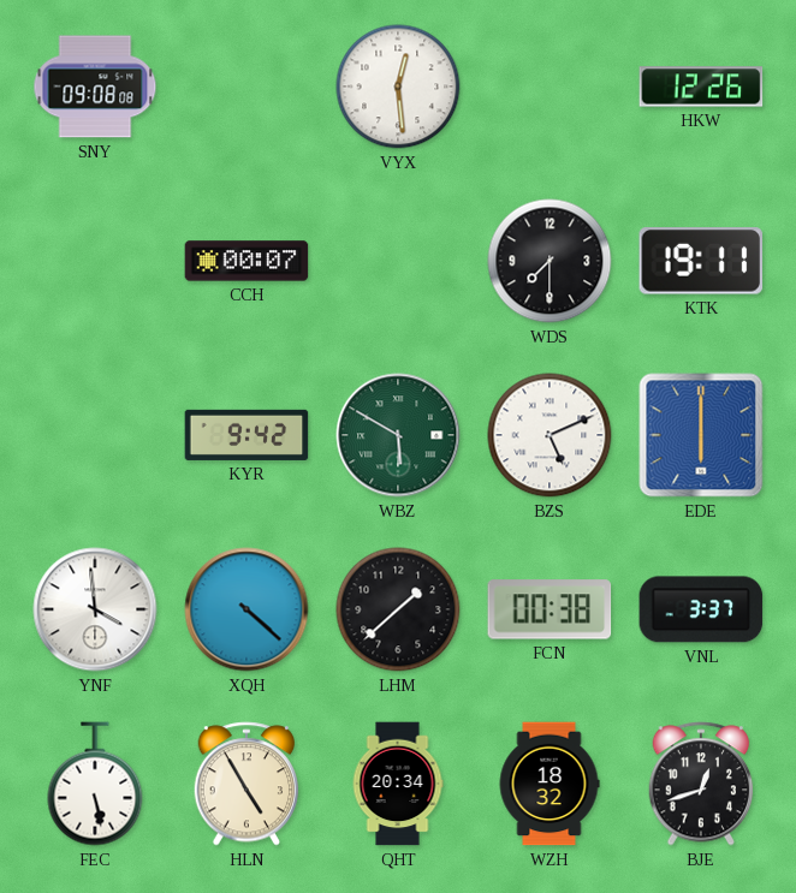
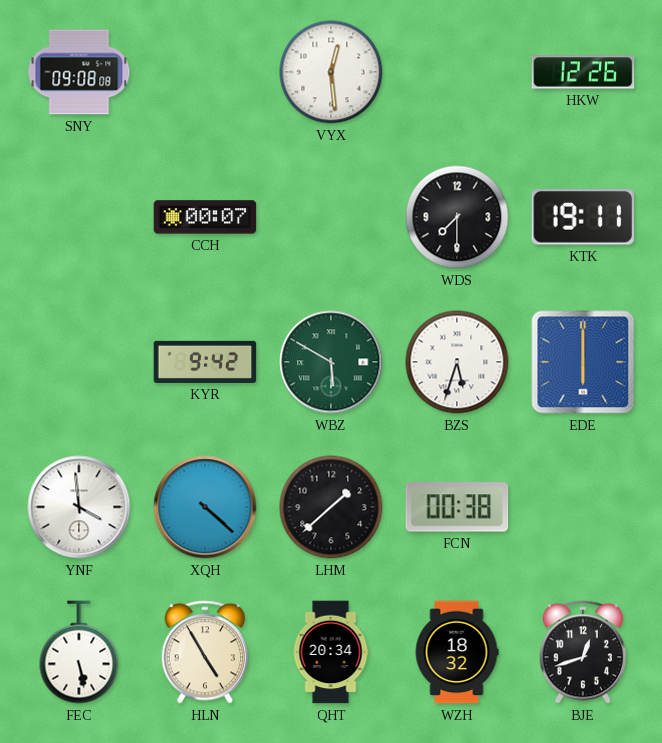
BZS: 5:11 -> 5:33 (457, 362)
VNL: 3:37 -> none (701, 609)
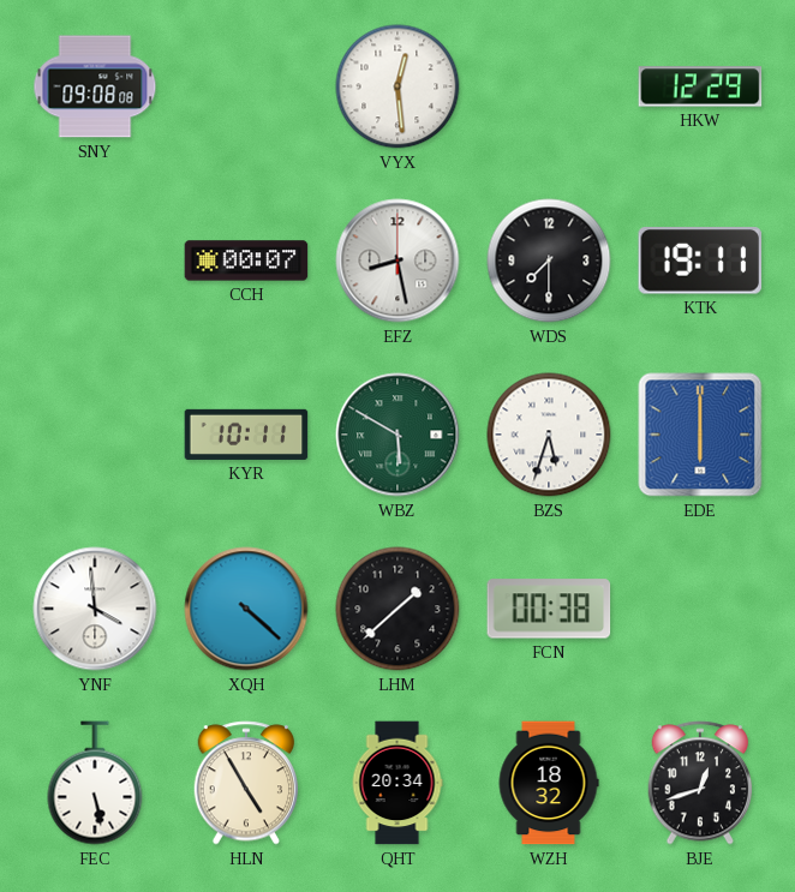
HKW: 12:26 -> 12:29 (700, 86)
EFZ: none -> 8:28 (397, 261)
KYR: 9:42 -> 10:11 (246, 435)
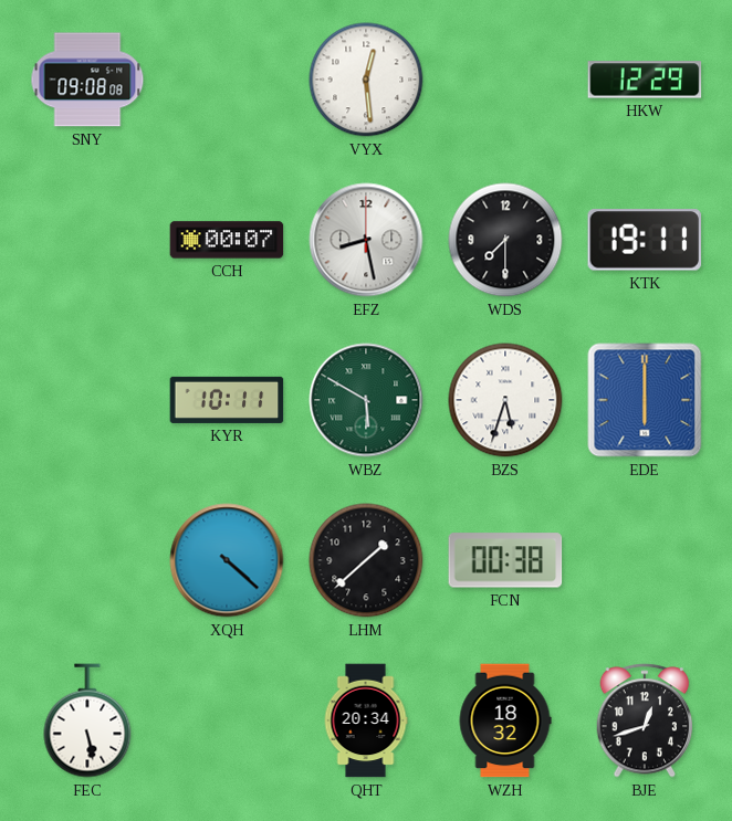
YNF: 3:59 -> none (95, 609)
HLN: 4:55 -> none (246, 783)
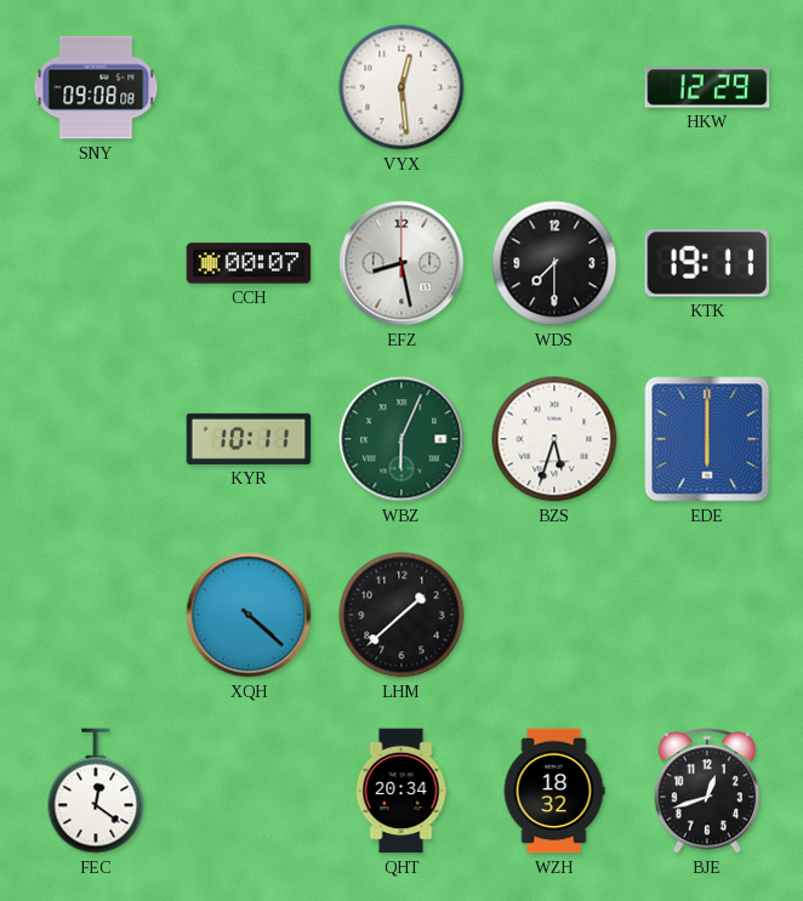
WBZ: 5:50 -> 6:04 (401, 439)
FCN: 00:38 -> none (505, 560)
FEC: 5:28 -> 12:21 (96, 791)
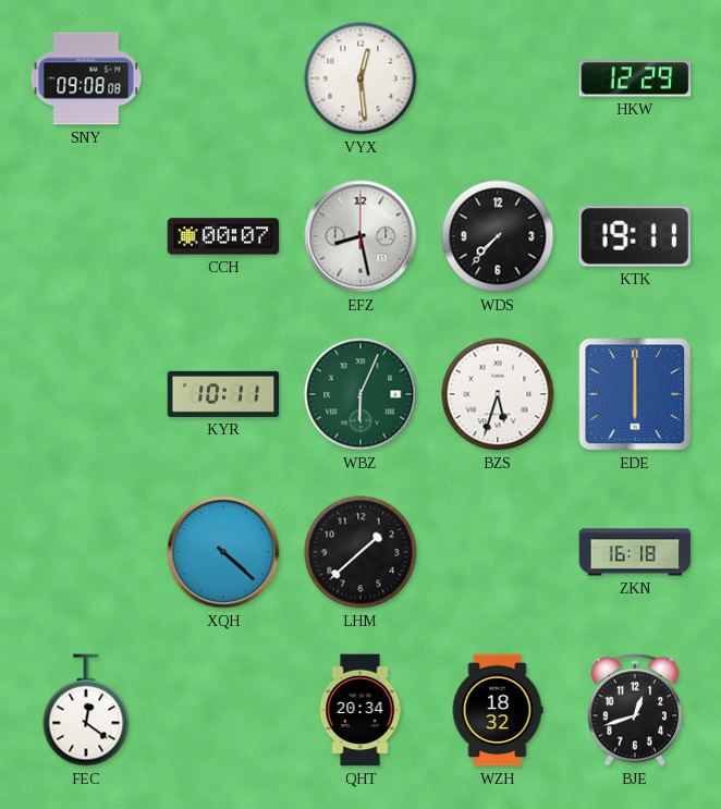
WDS: 7:30 -> 7:37 (498, 236)
ZKN: none -> 16:18 (635, 552)
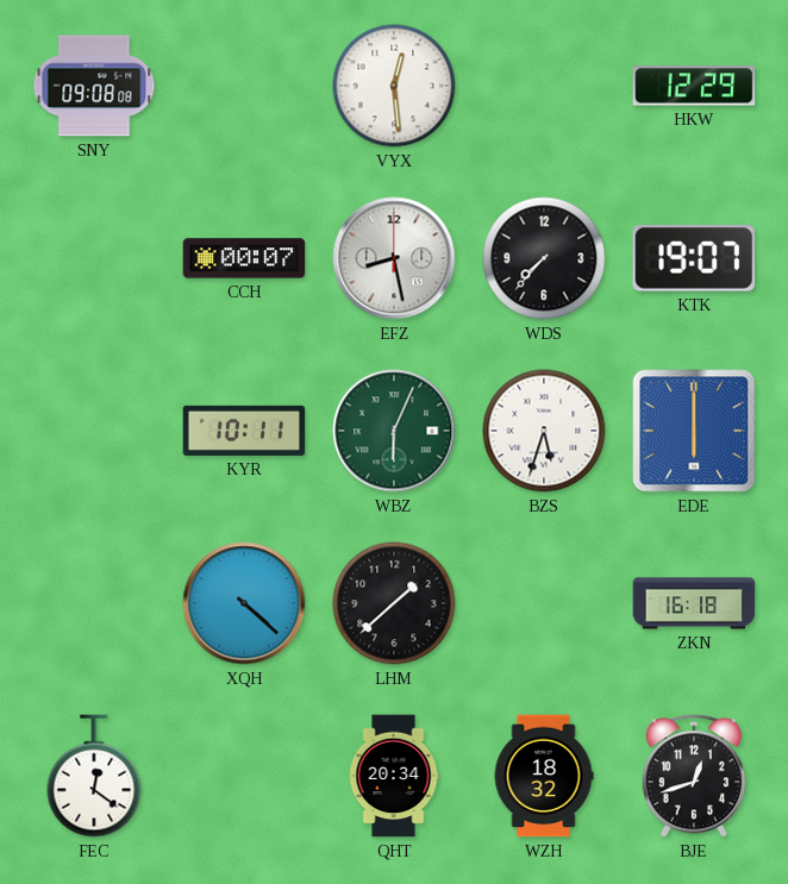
KTK: 19:11 -> 19:07 (694, 258)
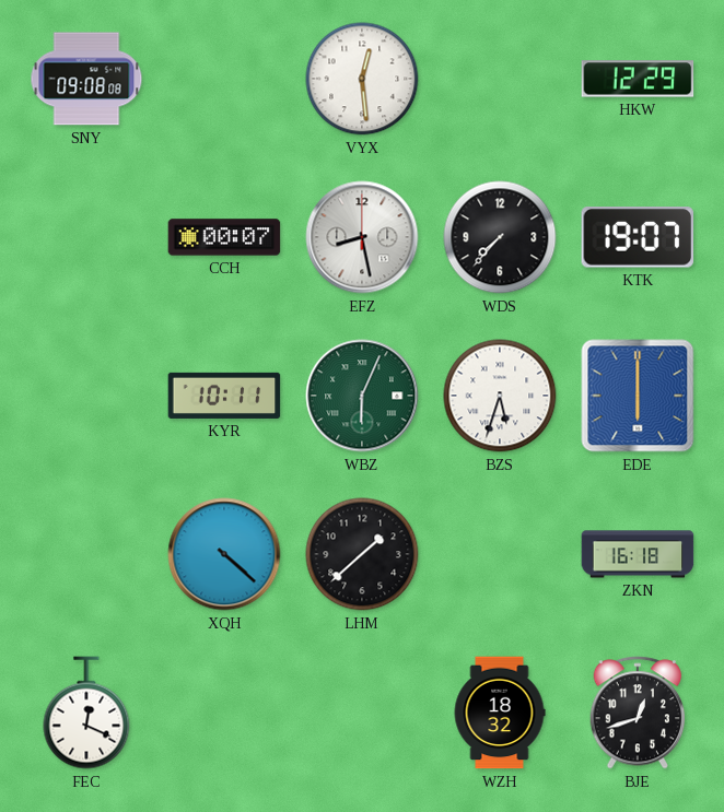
FEC: 12:21 -> 12:19 (86, 713)
QHT: 20:34 -> none (394, 776)
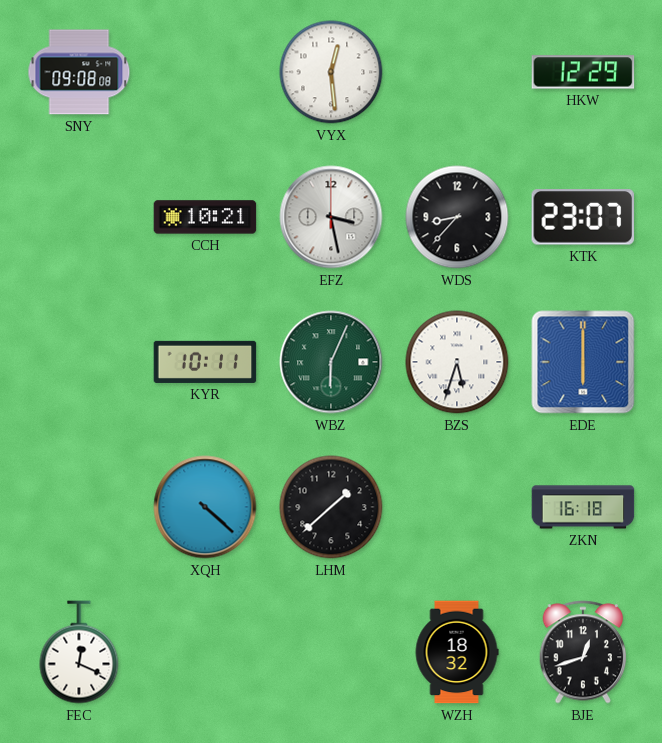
CCH: 00:07 -> 10:21 (205, 217)
EFZ: 8:28 -> 3:28 (331, 217)
WDS: 7:37 -> 8:37 (457, 217)
KTK: 19:07 -> 23:07 (583, 217)
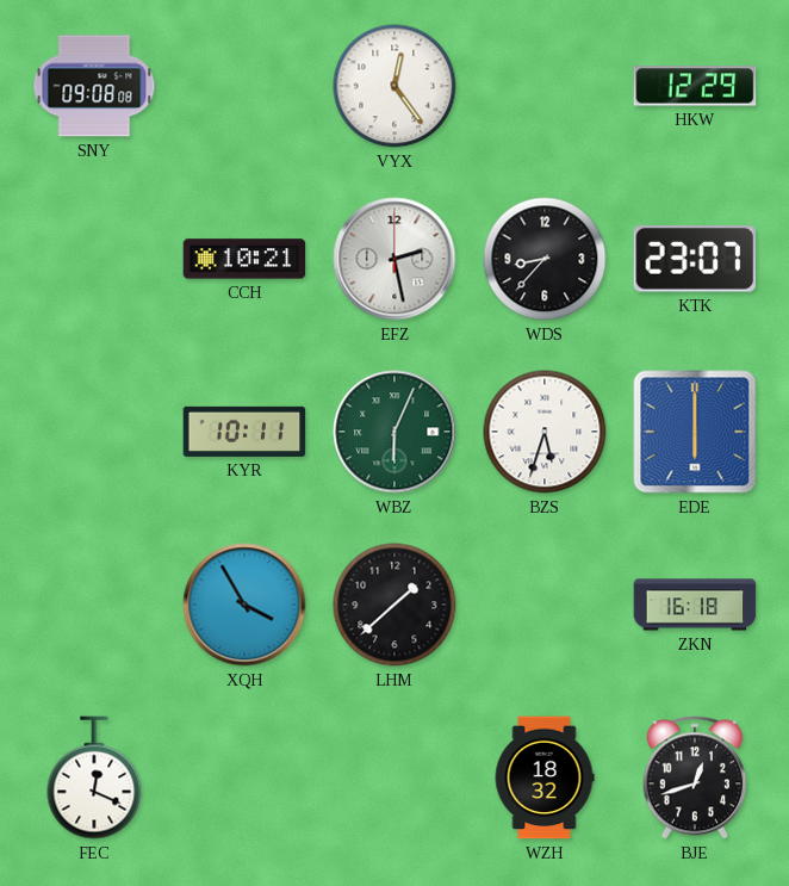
VYX: 12:29 -> 12:24 (394, 86)
EFZ: 3:28 -> 2:28 (394, 259)
XQH: 4:22 -> 3:55 (244, 605)
